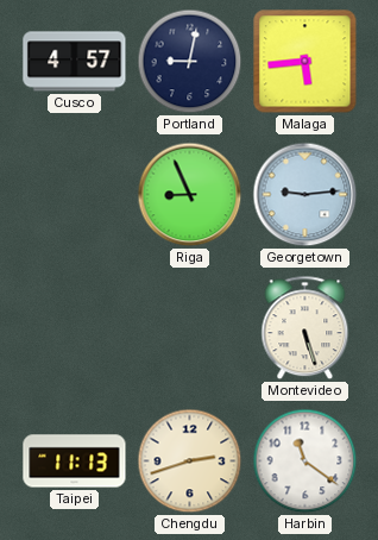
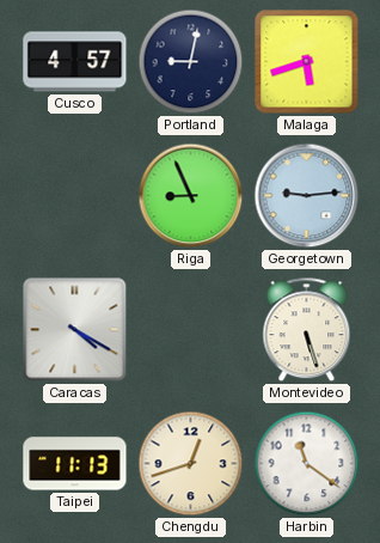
Malaga: 5:44 -> 5:42 (307, 62)
Caracas: none -> 4:20 (75, 330)
Chengdu: 2:42 -> 12:42 (191, 464)
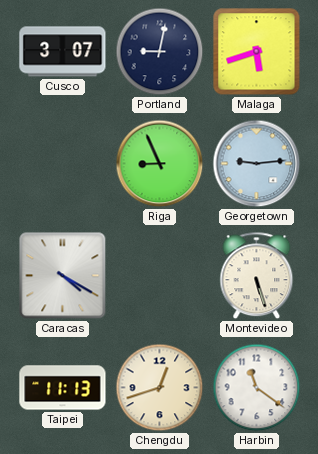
Cusco: 4:57 -> 3:07 (63, 52)
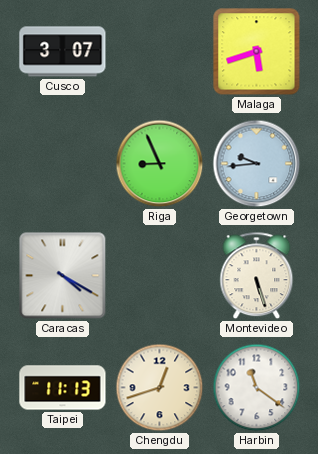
Portland: 9:02 -> none (160, 52)
Georgetown: 9:14 -> 9:44 (257, 164)
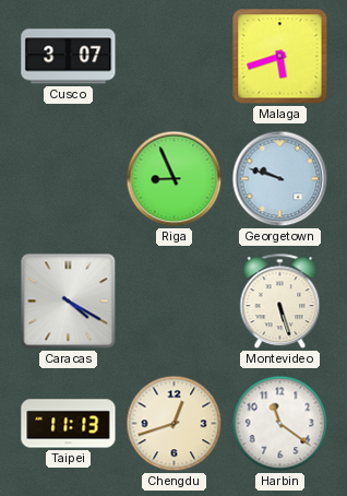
Georgetown: 9:44 -> 9:48 (280, 179)
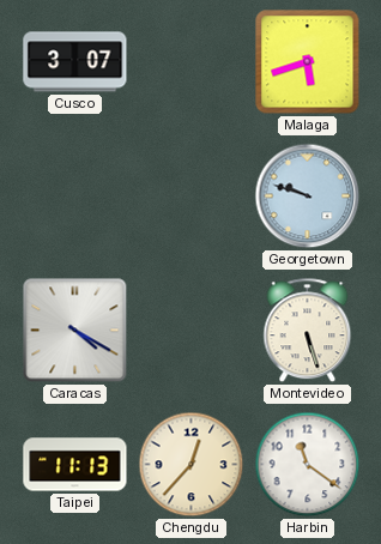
Riga: 8:56 -> none (175, 179)
Chengdu: 12:42 -> 12:37 (192, 465)
